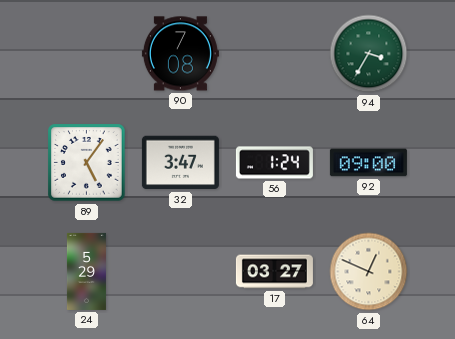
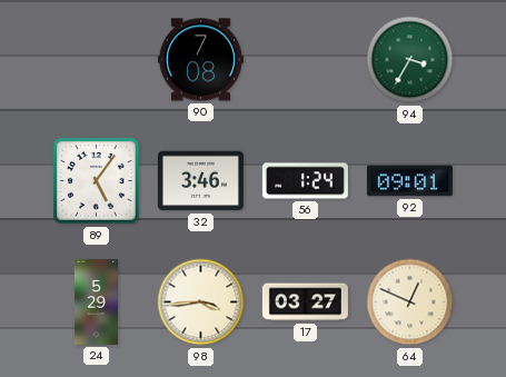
32: 3:47 -> 3:46 (200, 181)
92: 09:00 -> 09:01 (409, 181)
98: none -> 3:44 (201, 302)
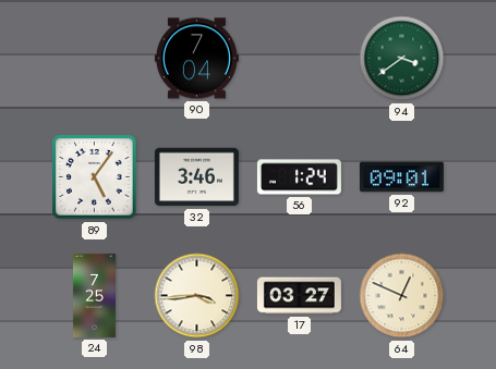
90: 7:08 -> 7:04 (196, 59)
94: 3:35 -> 3:39 (402, 59)
24: 5:29 -> 7:25 (94, 295)
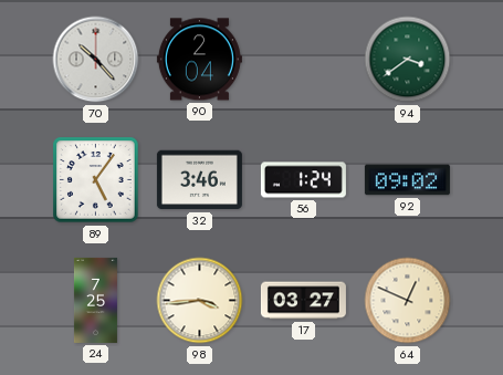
70: none -> 10:23 (96, 60)
90: 7:04 -> 2:04 (199, 60)
92: 09:01 -> 09:02 (407, 180)
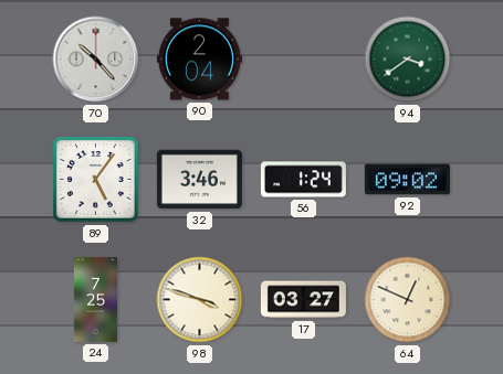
98: 3:44 -> 3:48 (200, 300)
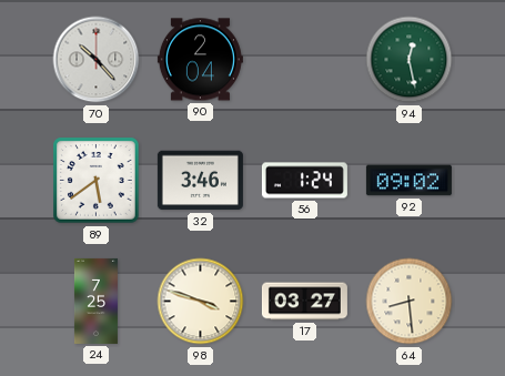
94: 3:39 -> 12:28 (410, 60)
89: 5:06 -> 5:39 (97, 181)
64: 12:49 -> 8:29 (410, 302)
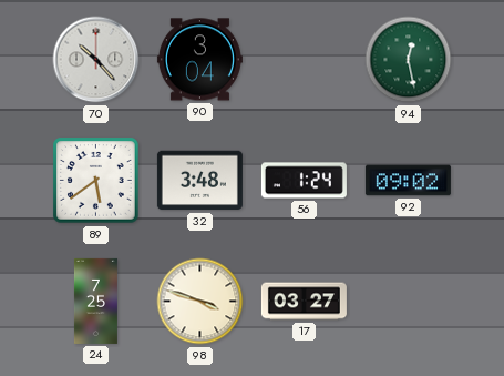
90: 2:04 -> 3:04 (199, 60)
32: 3:46 -> 3:48 (199, 181)
64: 8:29 -> none (410, 302)
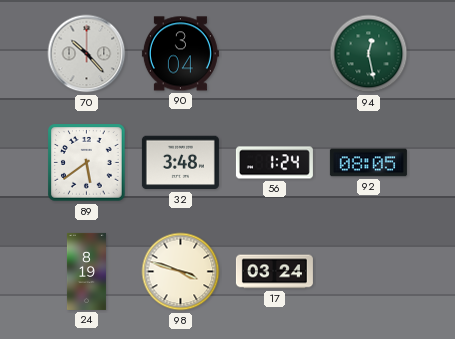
92: 09:02 -> 08:05 (368, 163)
24: 7:25 -> 8:19 (86, 271)
17: 03:27 -> 03:24 (274, 272)
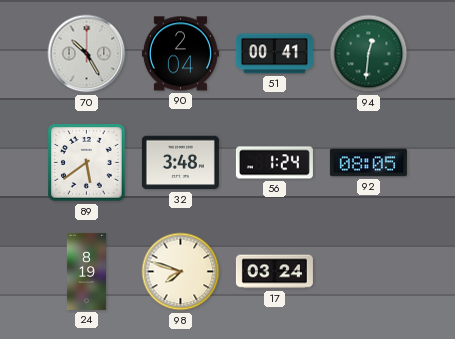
70: 10:23 -> 10:25 (87, 54)
90: 3:04 -> 2:04 (180, 54)
51: none -> 00:41 (274, 54)
94: 12:28 -> 12:31 (369, 54)
98: 3:48 -> 7:48 (181, 272)
